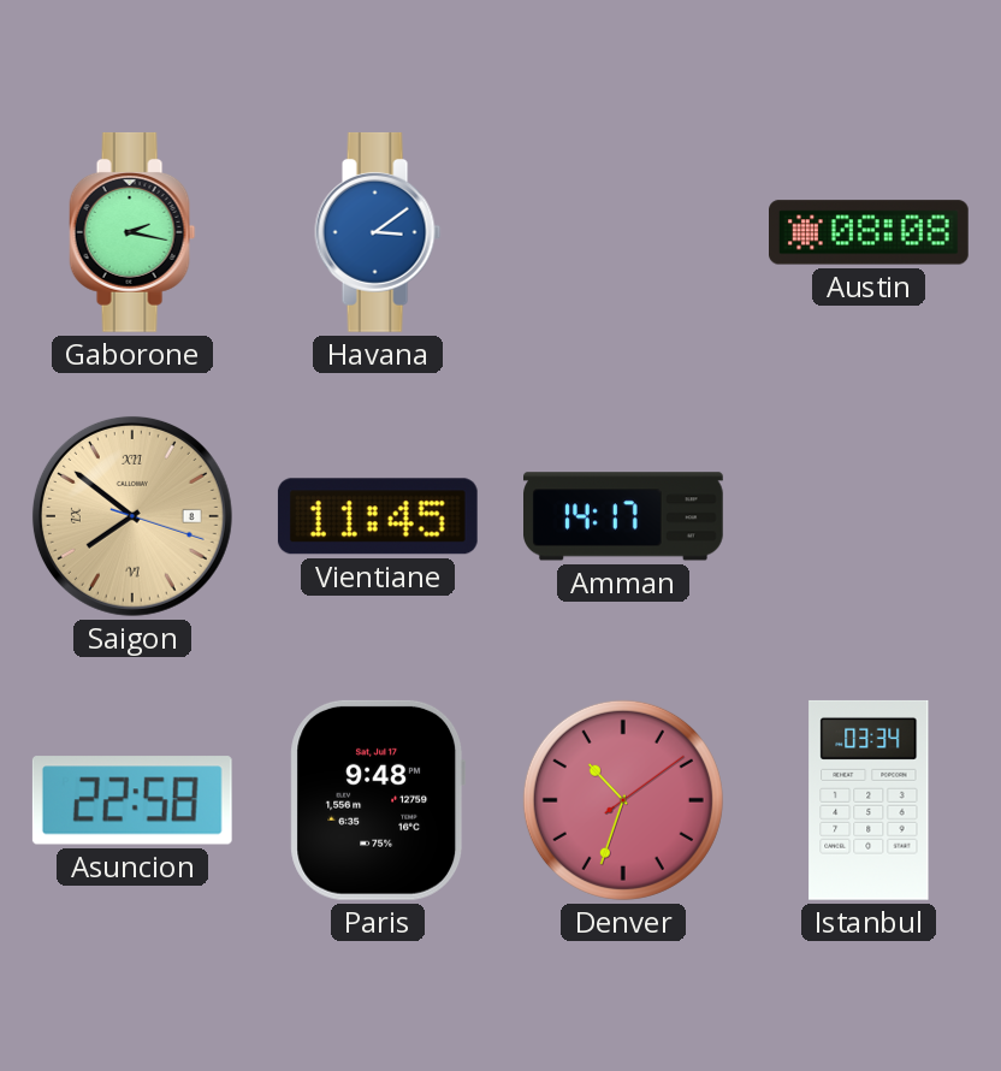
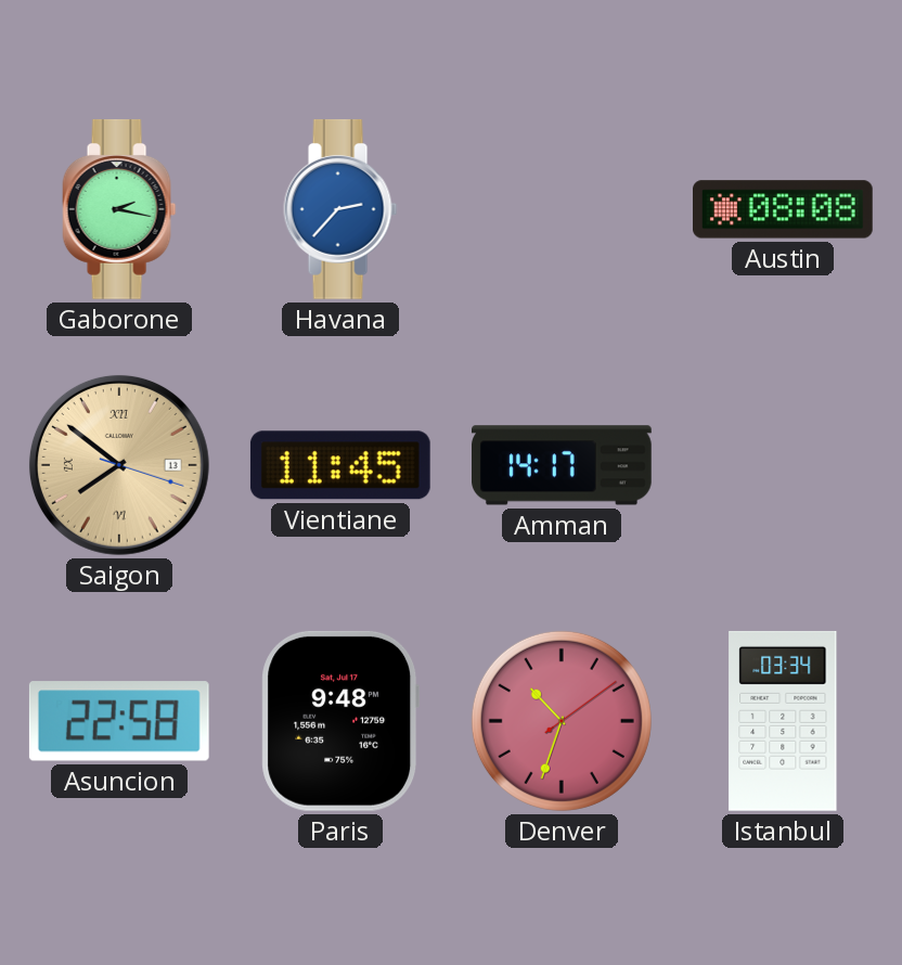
Havana: 3:09 -> 2:37 (340, 209)
Saigon date: 8 -> 13 (119, 465)
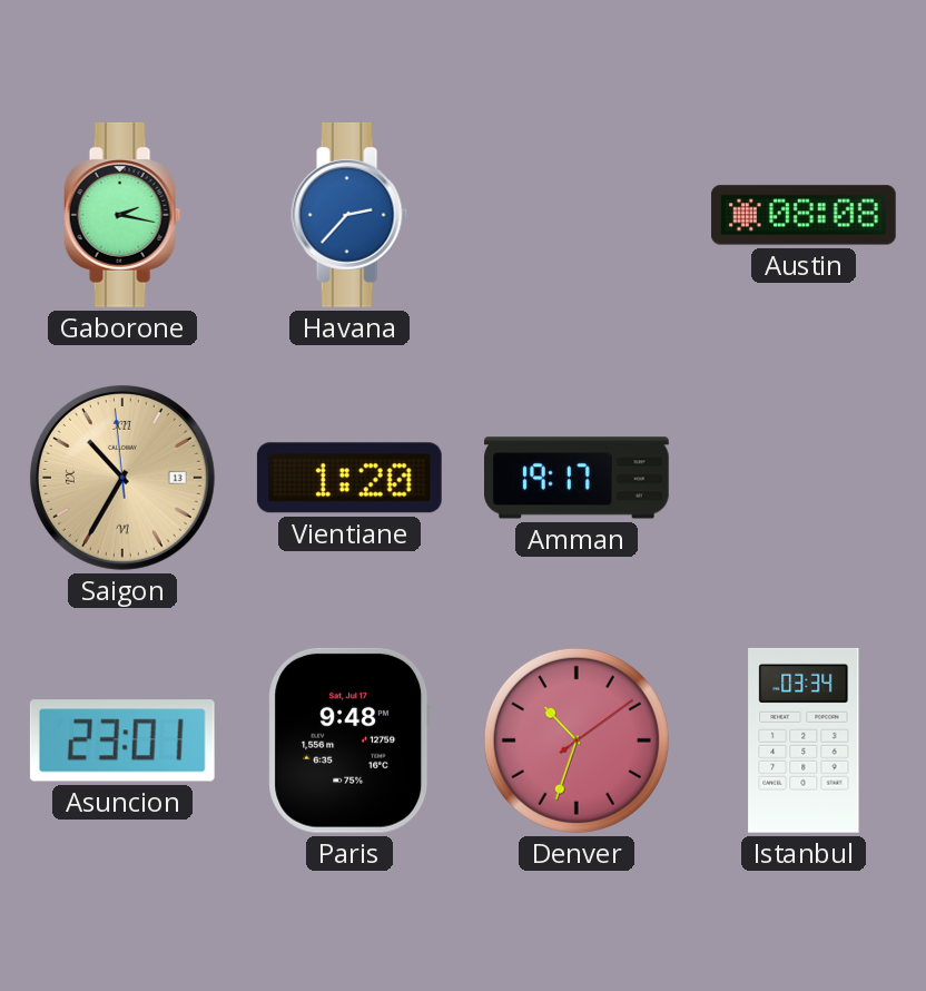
Saigon: 7:51 -> 10:34 (122, 478)
Vientiane: 11:45 -> 1:20 (349, 478)
Amman: 14:17 -> 19:17 (578, 478)
Asuncion: 22:58 -> 23:01 (122, 740)
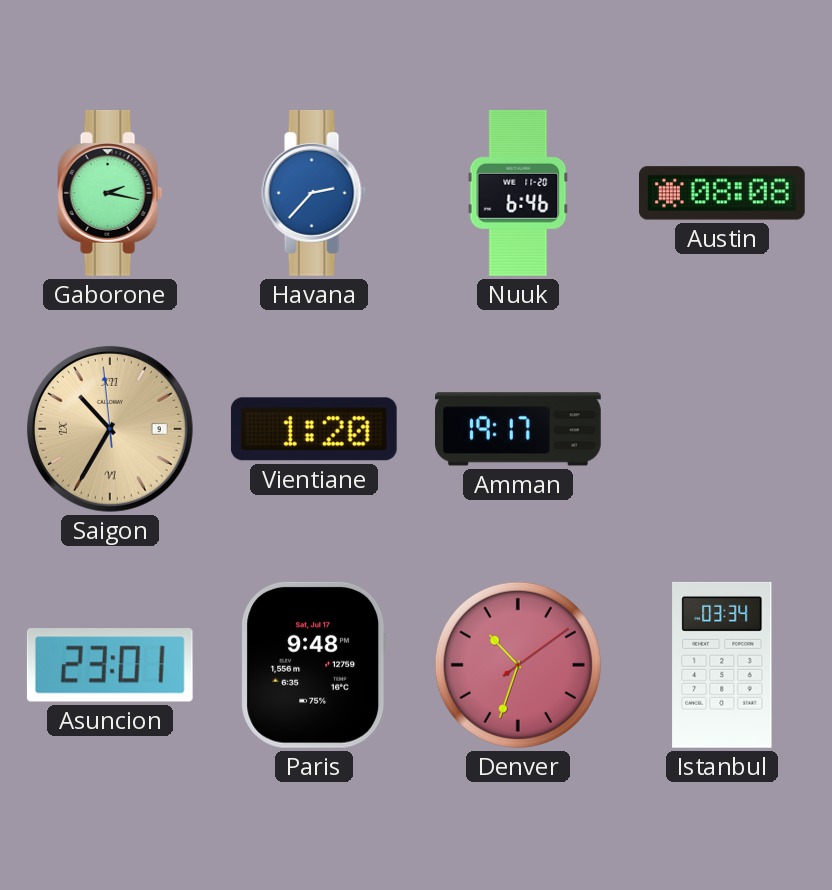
Nuuk: none -> 6:46 (518, 193)
Saigon date: 13 -> 9 (110, 429)
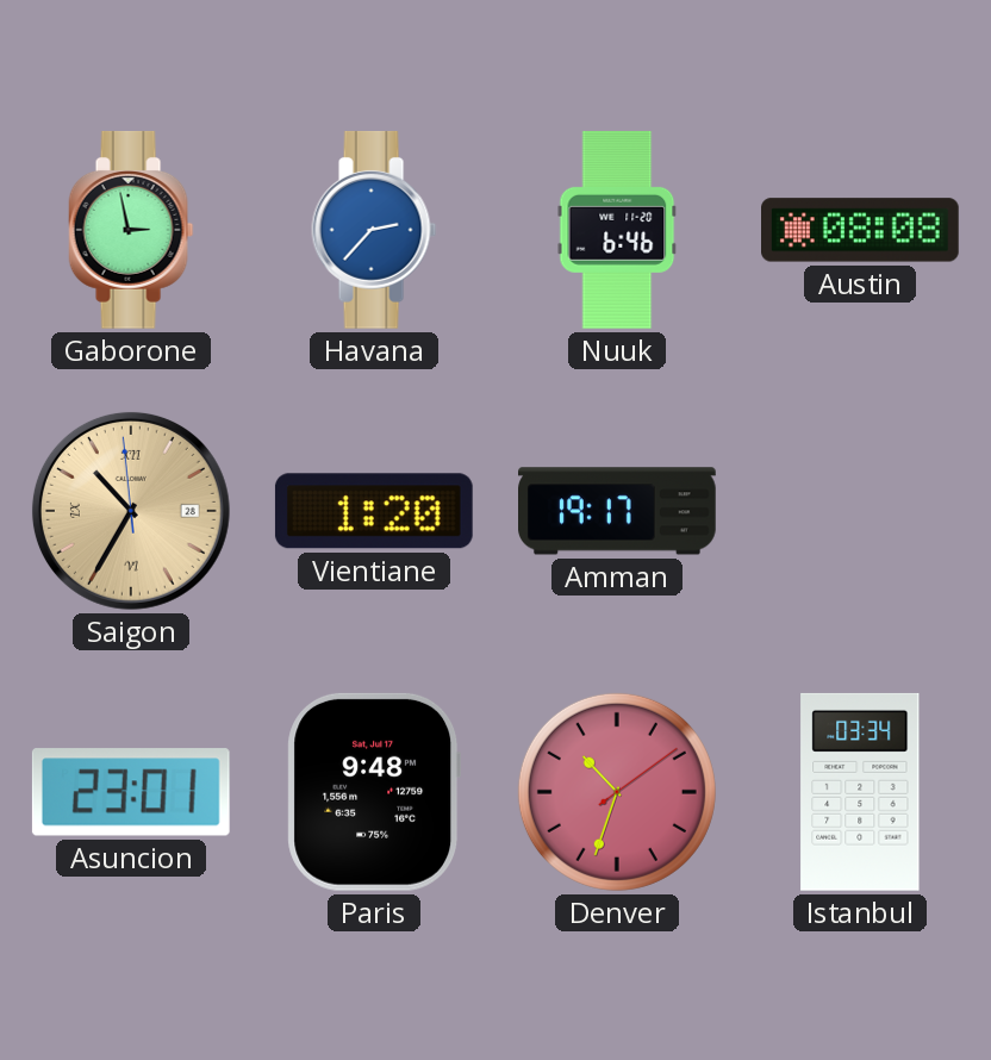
Gaborone: 2:17 -> 2:58 (131, 230)
Saigon date: 9 -> 28 (131, 511)
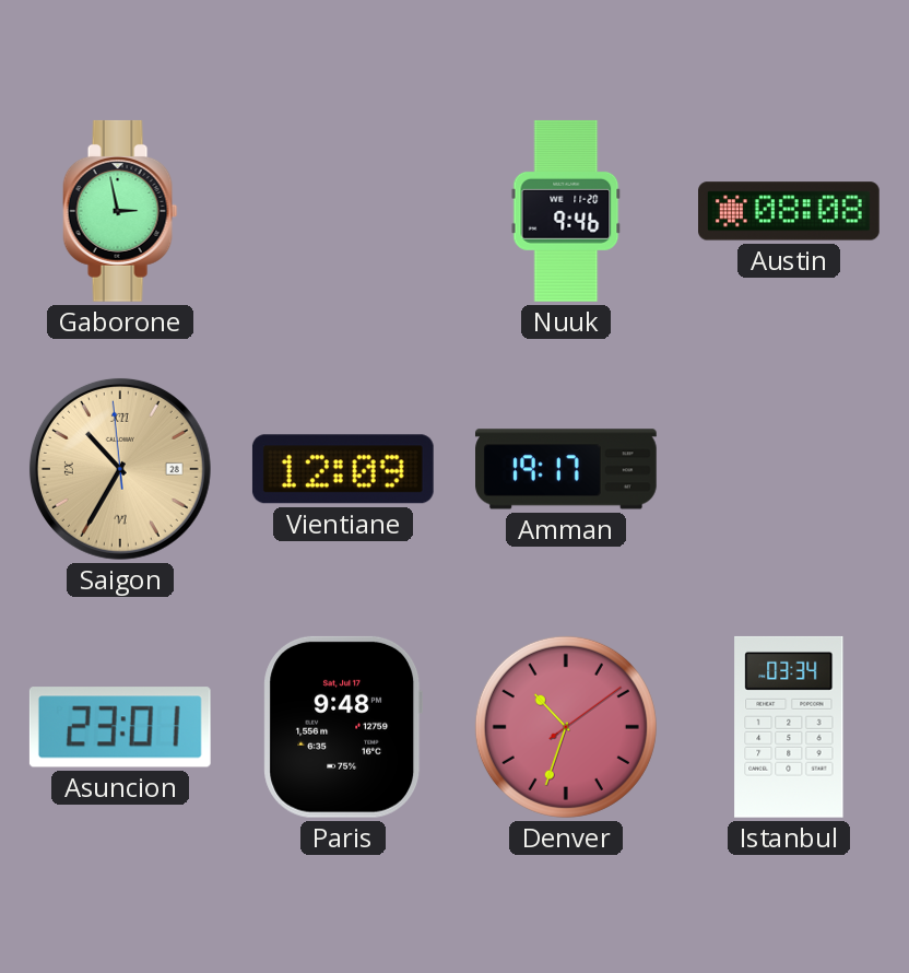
Havana: 2:37 -> none (374, 230)
Nuuk: 6:46 -> 9:46 (566, 211)
Vientiane: 1:20 -> 12:09 (343, 469)
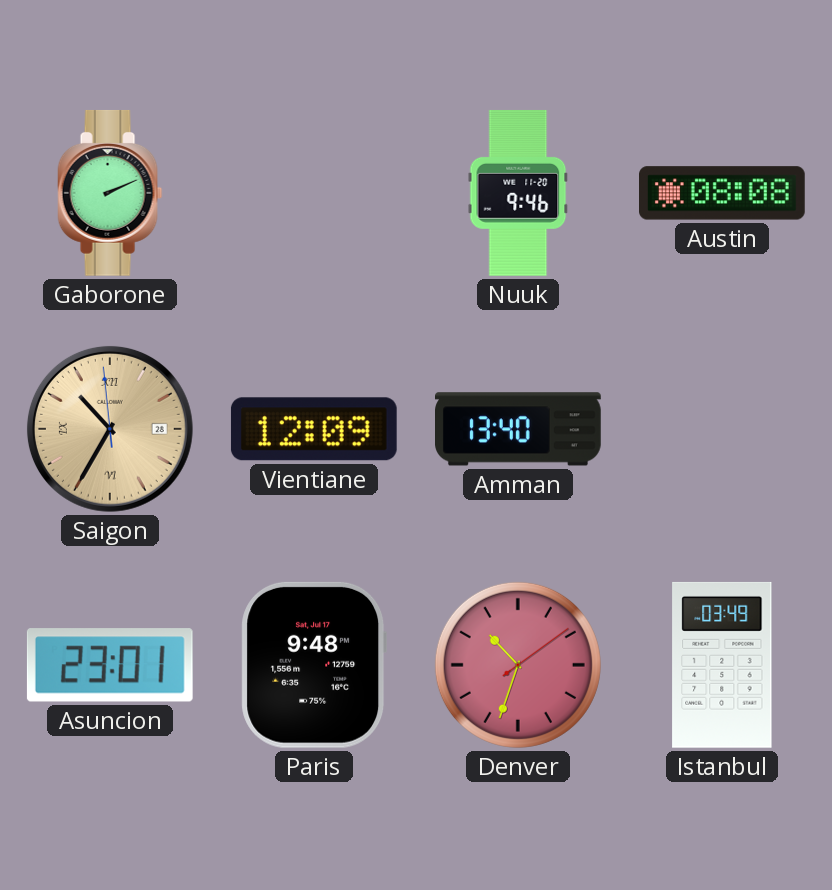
Gaborone: 2:58 -> 2:11 (110, 193)
Amman: 19:17 -> 13:40 (519, 429)
Istanbul: 03:34 -> 03:49 (722, 665)
